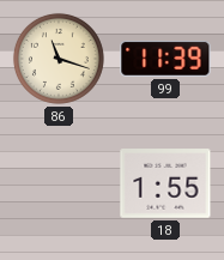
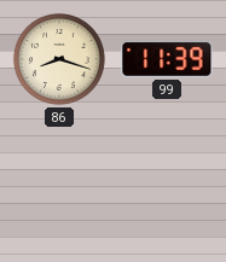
86: 11:18 -> 8:18 (59, 59)
18: 1:55 -> none (165, 183)
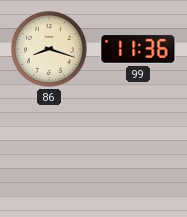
99: 11:39 -> 11:36 (138, 49)
